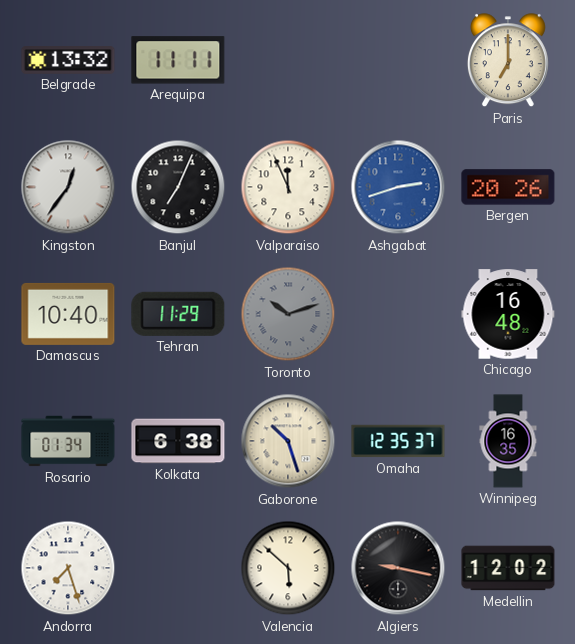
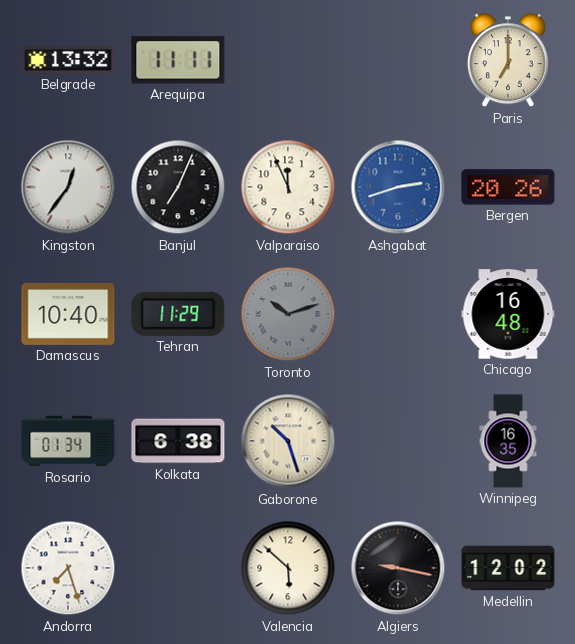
Omaha: 12:35 -> none (398, 441)
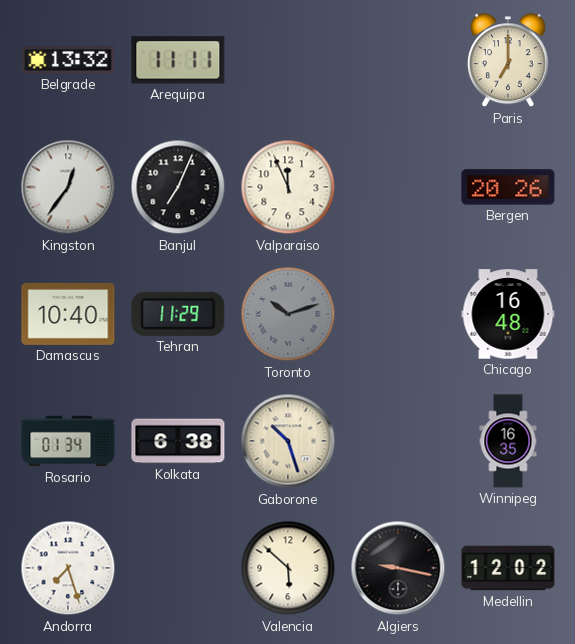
Ashgabat: 2:42 -> none (398, 187)
